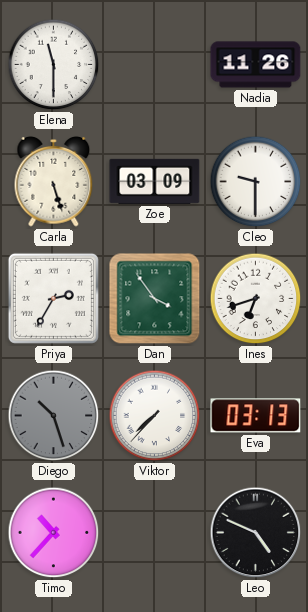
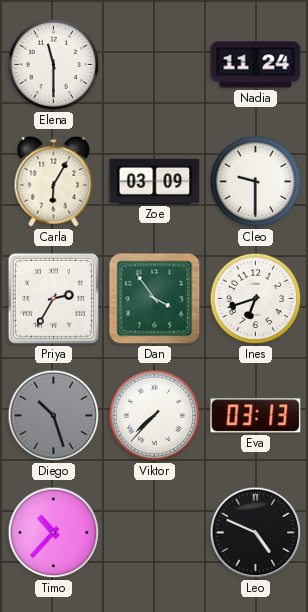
Nadia: 11:26 -> 11:24 (256, 65)
Carla: 5:27 -> 6:05 (54, 181)
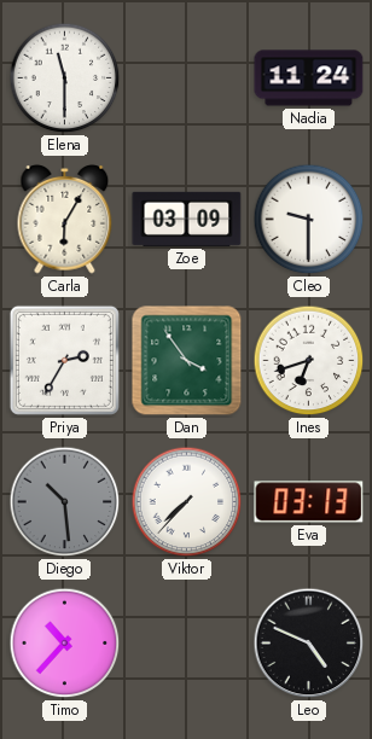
Diego: 10:27 -> 10:29 (65, 502)
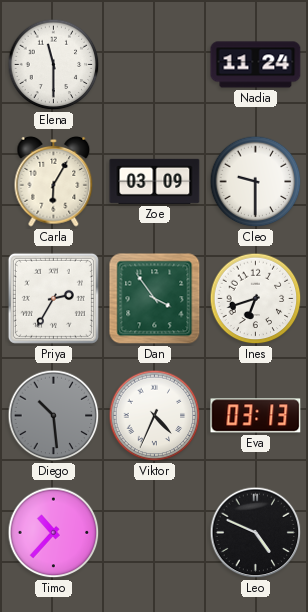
Viktor: 7:37 -> 4:34 (155, 416)
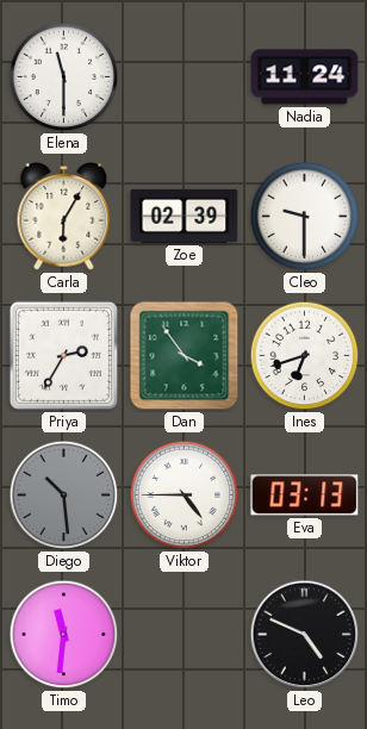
Zoe: 03:09 -> 02:39 (185, 216)
Viktor: 4:34 -> 4:45 (185, 496)
Timo: 10:37 -> 11:31 (64, 635)
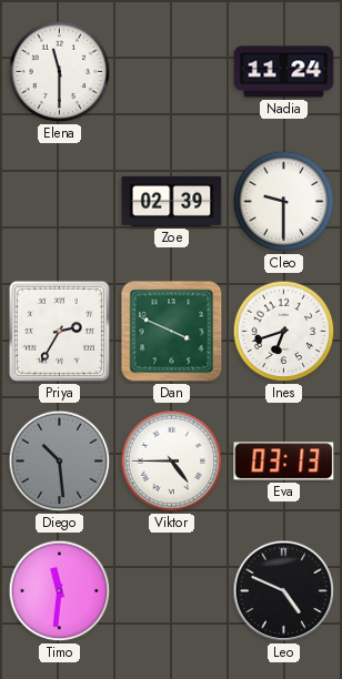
Carla: 6:05 -> none (64, 216)
Dan: 3:54 -> 3:49 (172, 332)
